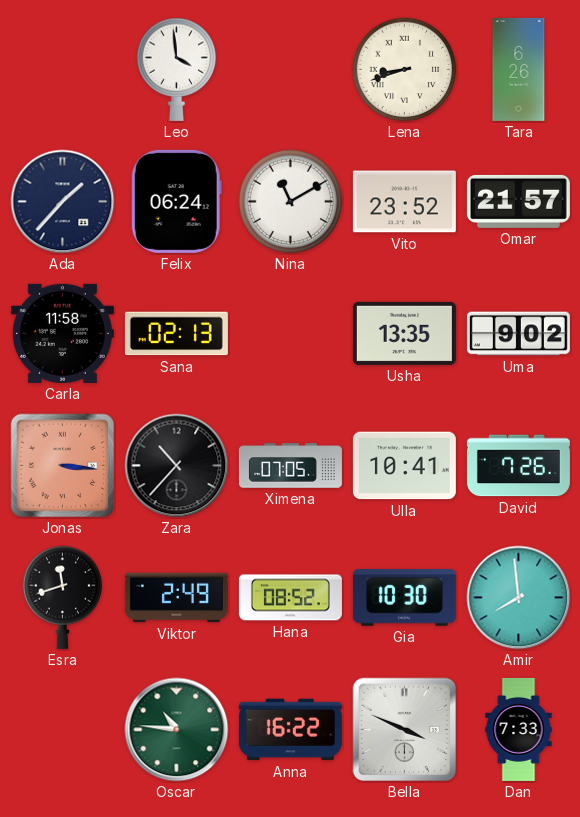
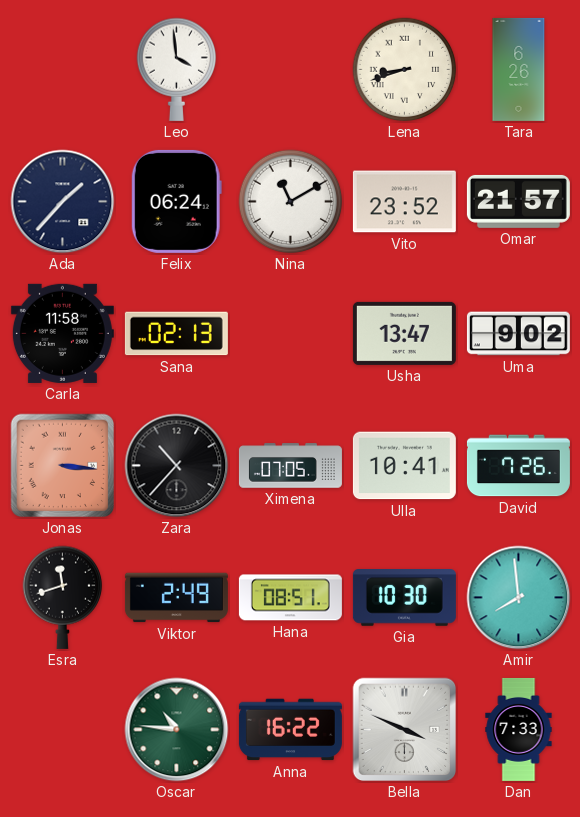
Usha: 13:35 -> 13:47 (404, 333)
Hana: 08:52 -> 08:51 (290, 598)
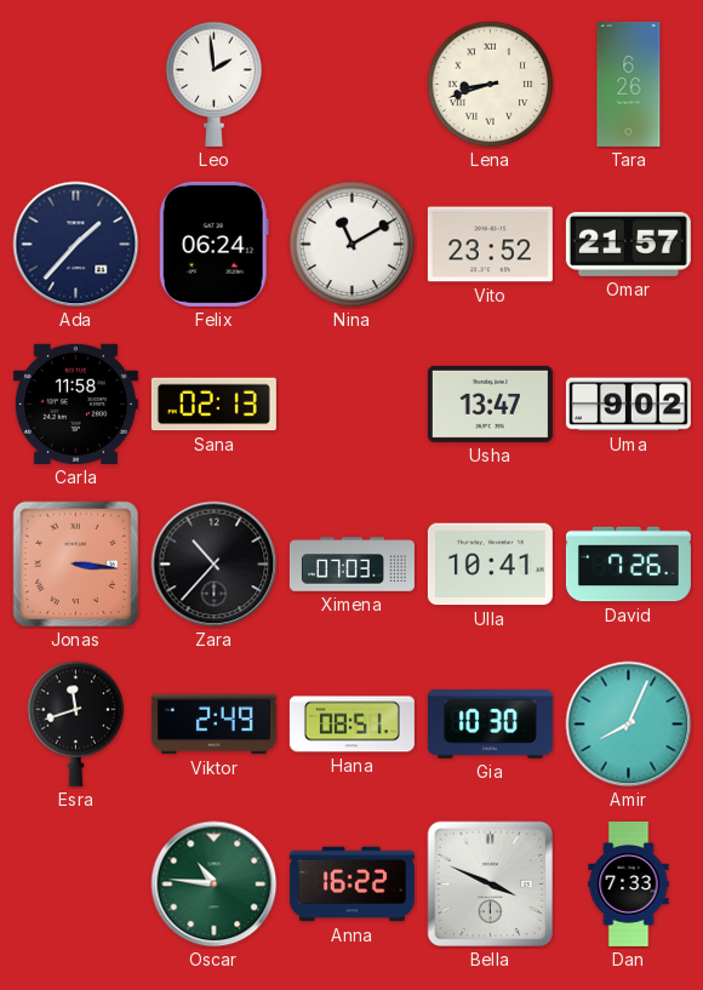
Leo: 3:59 -> 1:59 (215, 84)
Ximena: 07:05 -> 07:03 (351, 565)
Amir: 7:59 -> 8:04 (629, 725)
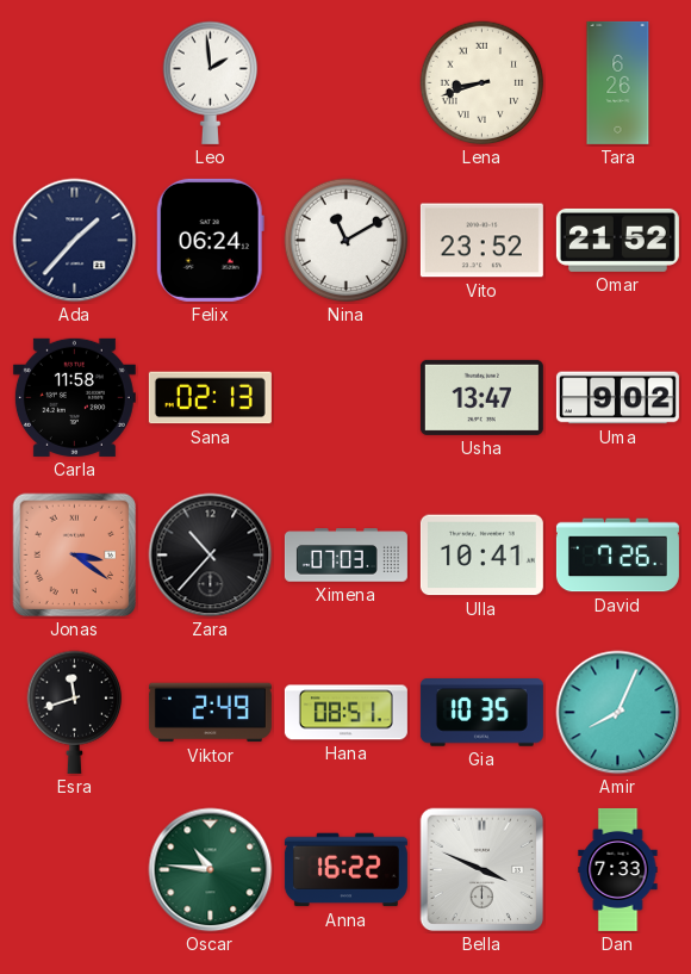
Omar: 21:57 -> 21:52 (617, 240)
Jonas: 3:16 -> 3:21 (75, 556)
Gia: 10:30 -> 10:35 (481, 713)
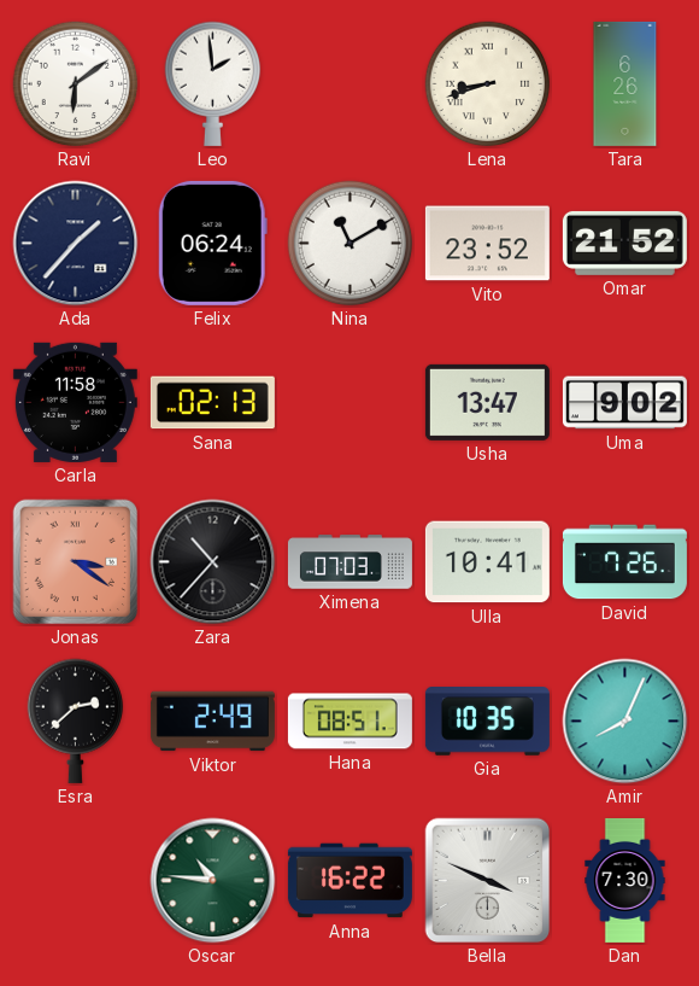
Ravi: none -> 6:09 (76, 84)
Esra: 11:42 -> 2:38 (76, 720)
Dan: 7:33 -> 7:30 (625, 880)
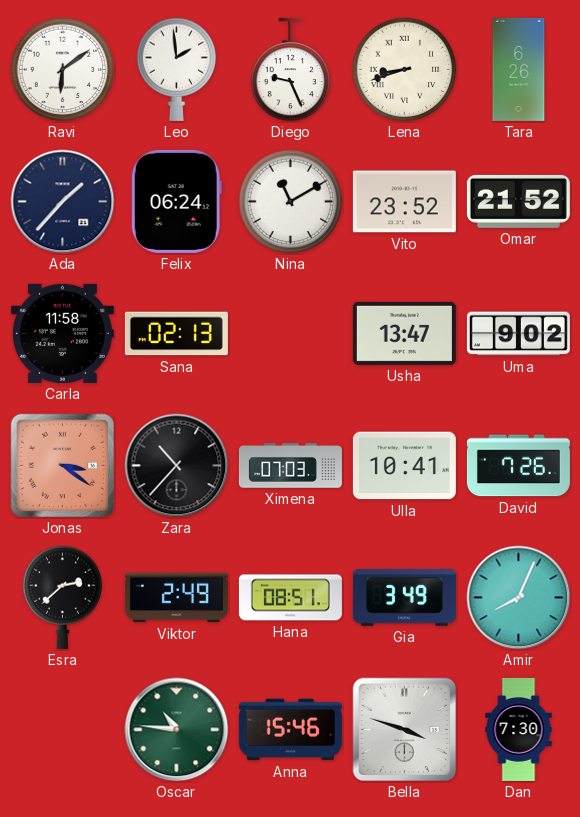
Diego: none -> 9:26 (291, 70)
Gia: 10:35 -> 3:49 (404, 598)
Anna: 16:22 -> 15:46 (290, 730)
Bella: 3:49 -> 3:48 (405, 730)
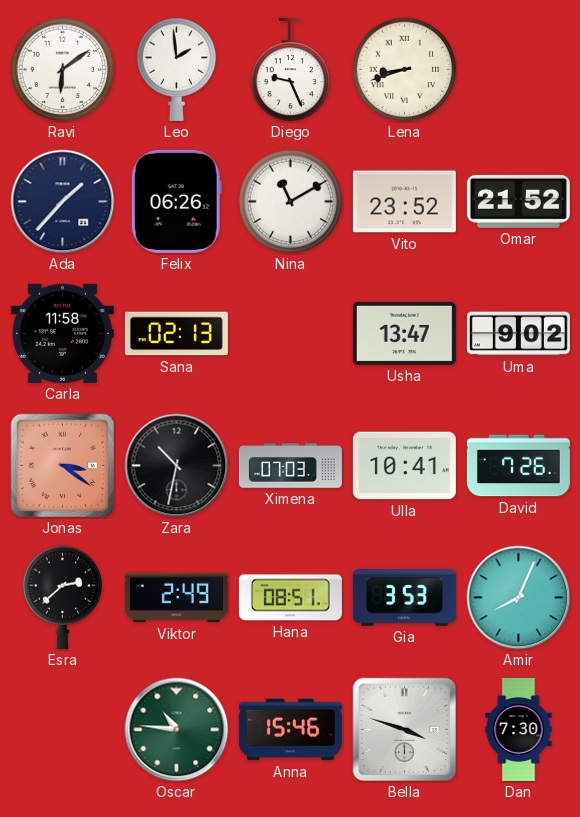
Tara: 6:26 -> none (519, 69)
Felix: 06:24 -> 06:26 (176, 201)
Zara: 10:37 -> 10:32 (177, 466)
Gia: 3:49 -> 3:53 (404, 598)
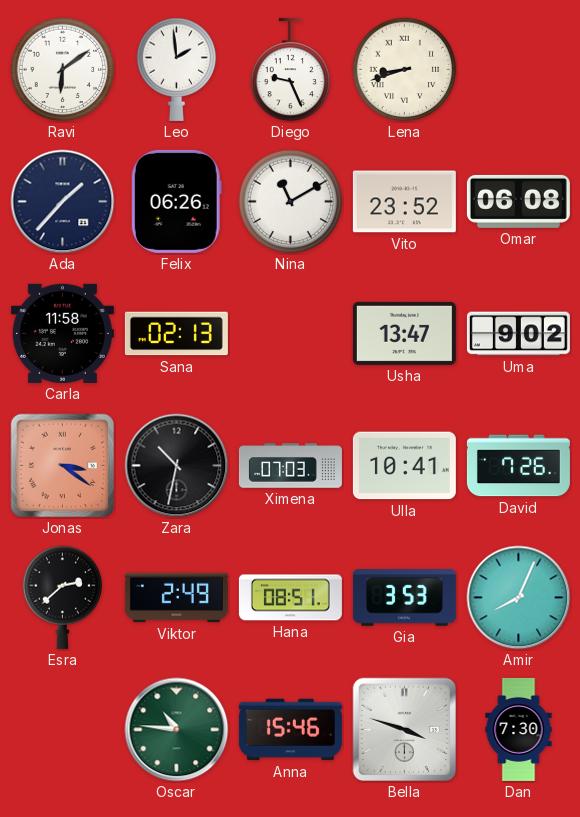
Omar: 21:52 -> 06:08 (518, 201)
